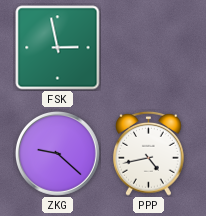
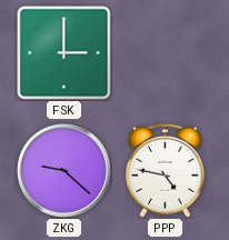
FSK: 2:58 -> 3:00 (64, 53)
PPP: 4:43 -> 4:47 (166, 170)
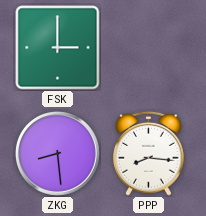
ZKG: 9:22 -> 8:29 (57, 153)
PPP: 4:47 -> 8:16 (149, 153)
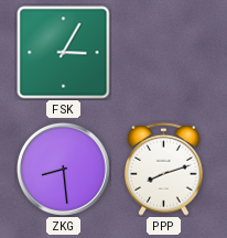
FSK: 3:00 -> 3:05 (64, 53)
PPP: 8:16 -> 8:12 (164, 169)
